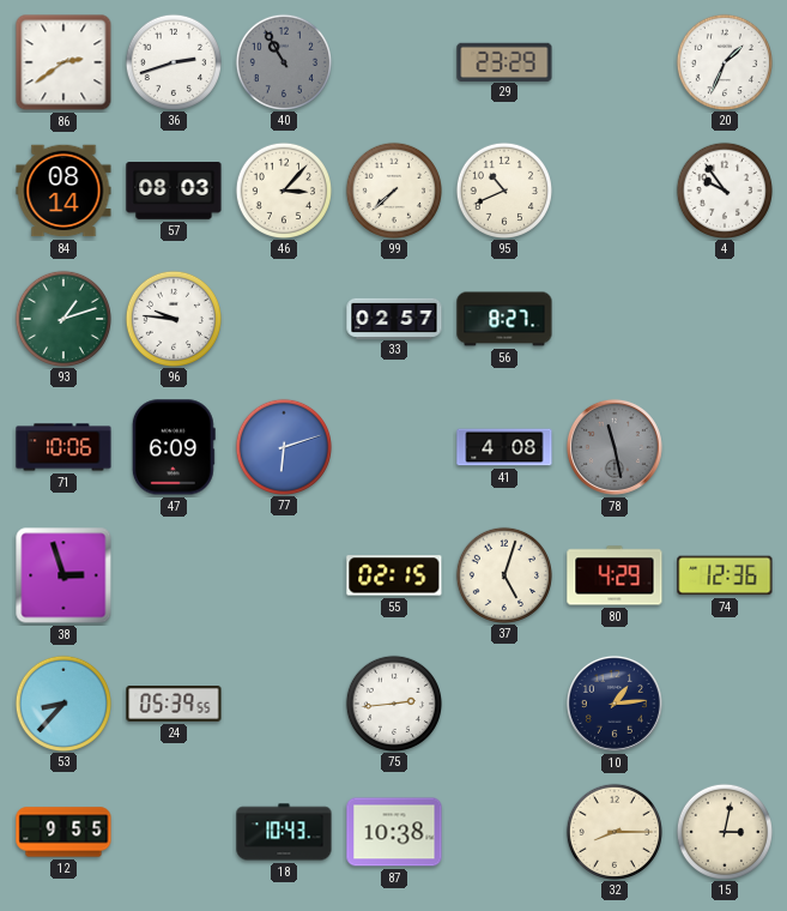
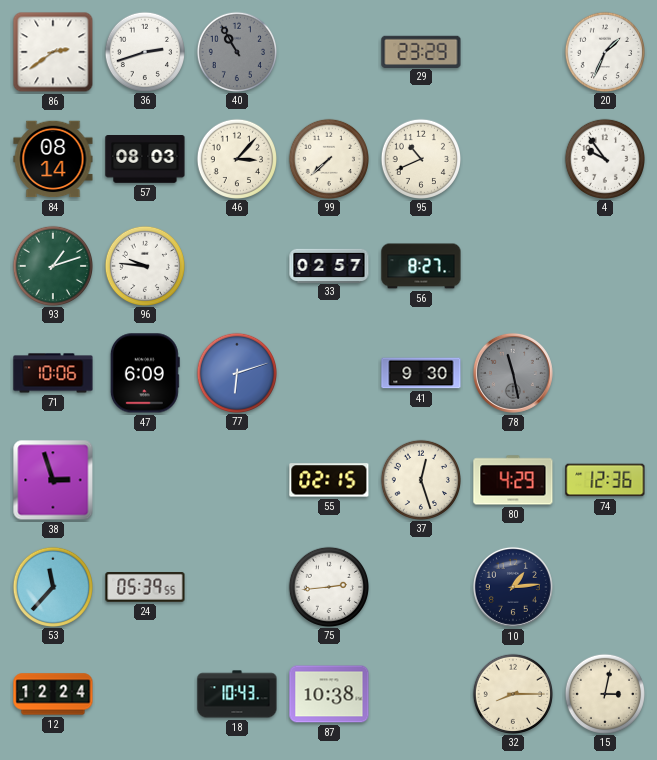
41: 4:08 -> 9:30 (421, 373)
37: 5:03 -> 12:27 (420, 479)
53: 8:37 -> 11:37 (52, 586)
12: 9:55 -> 12:24 (53, 694)
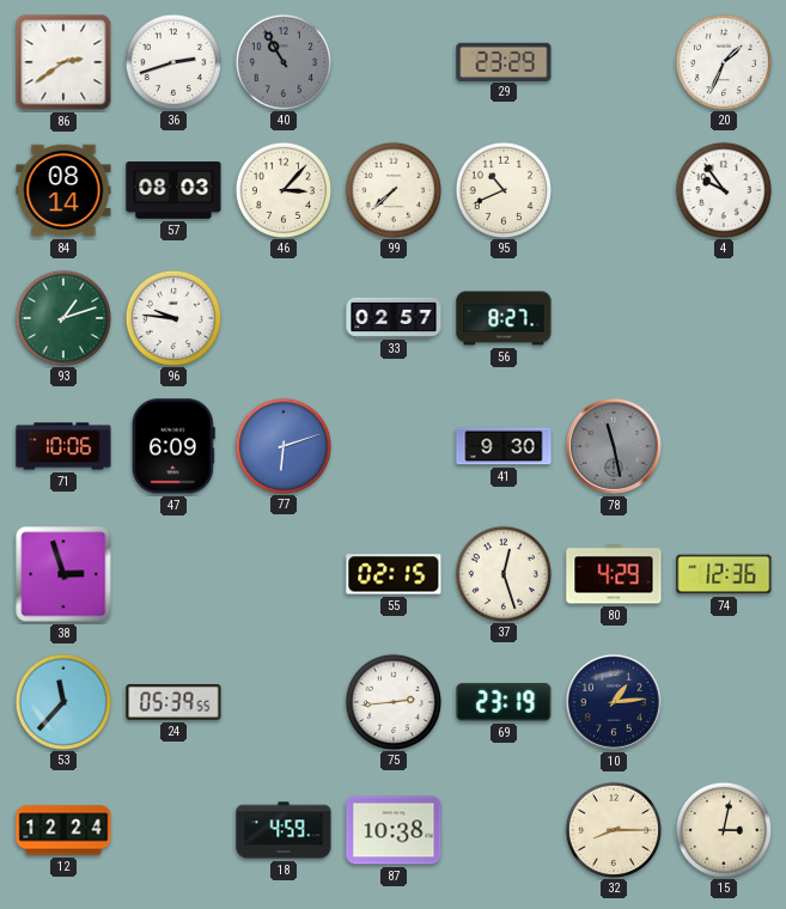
69: none -> 23:19 (504, 702)
18: 10:43 -> 4:59 (284, 830)
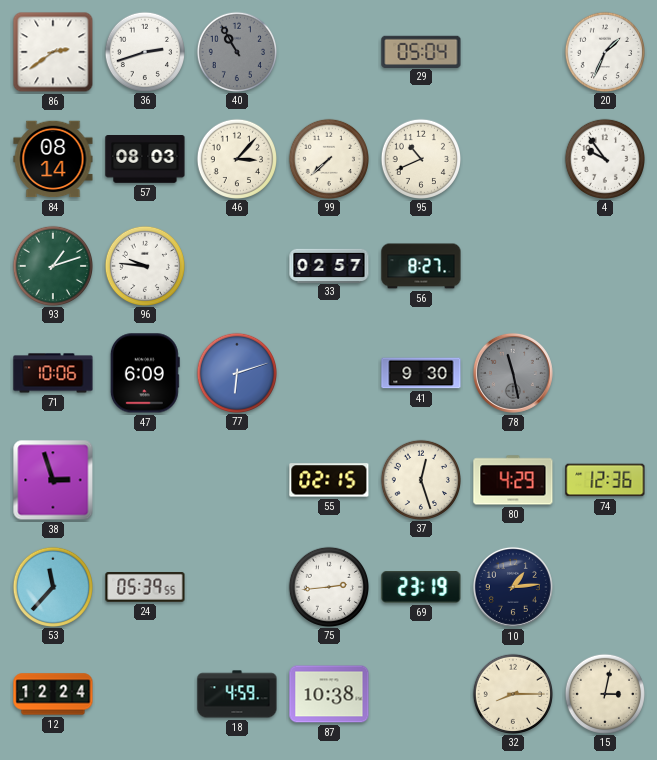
29: 23:29 -> 05:04 (421, 51)
